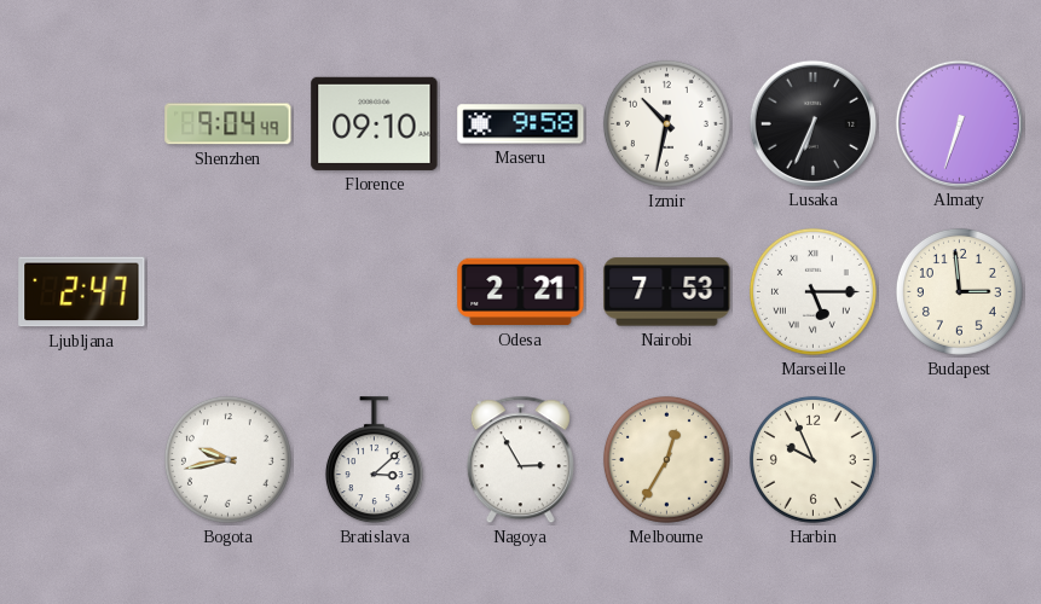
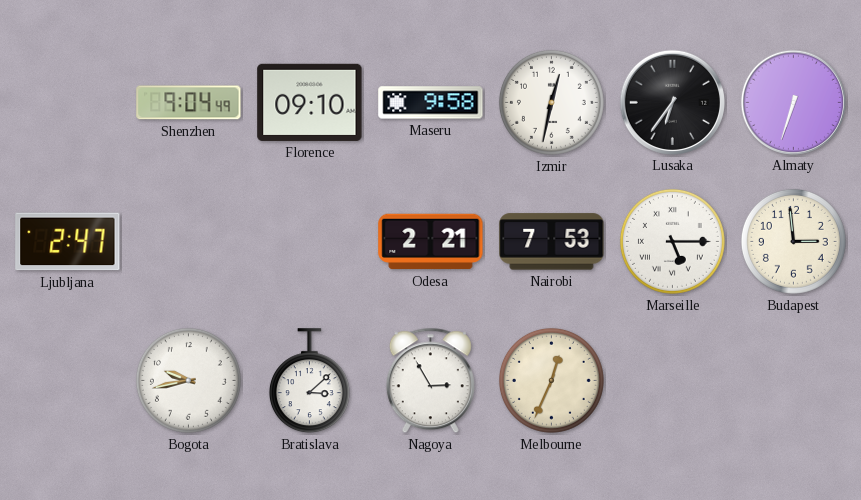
Izmir: 10:32 -> 12:32 (551, 102)
Lusaka: 6:34 -> 6:36 (672, 102)
Melbourne: 12:35 -> 12:34 (551, 380)
Harbin: 9:56 -> none (812, 459)
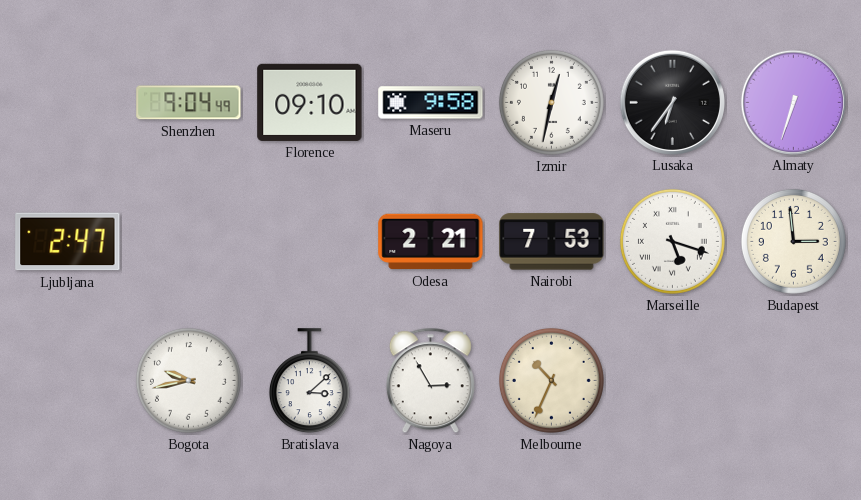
Marseille: 5:15 -> 5:18 (672, 241)
Melbourne: 12:34 -> 10:34 (551, 380)
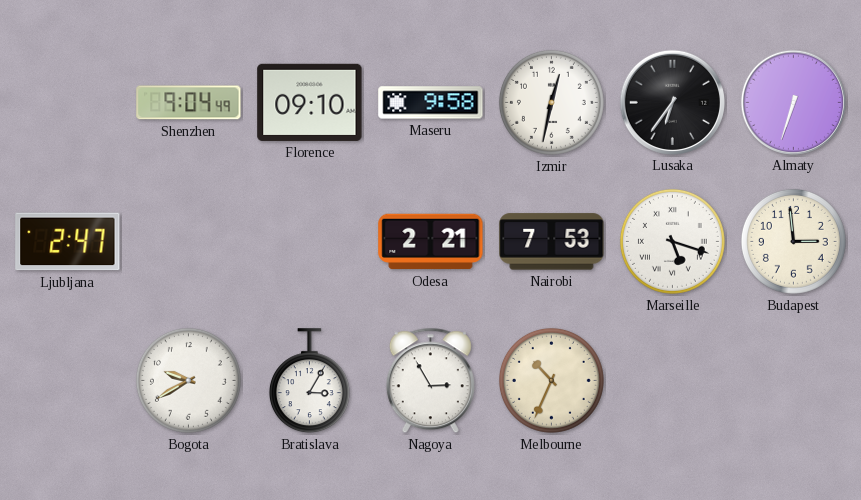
Bogota: 9:43 -> 9:40 (188, 380)
Bratislava: 3:08 -> 3:05 (309, 381)
